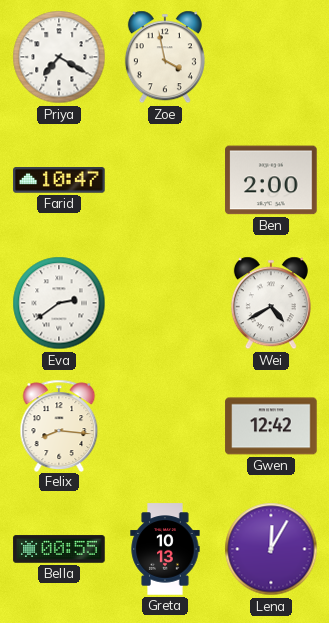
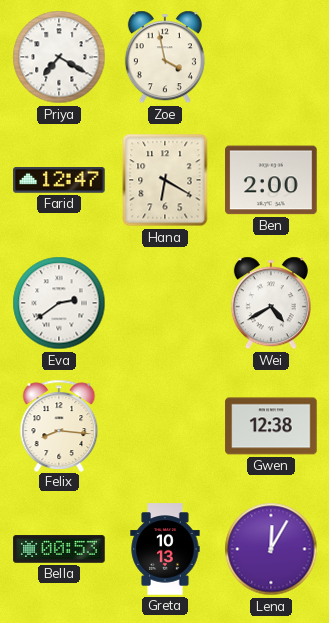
Farid: 10:47 -> 12:47 (59, 180)
Hana: none -> 6:20 (165, 180)
Gwen: 12:42 -> 12:38 (271, 426)
Bella: 00:55 -> 00:53 (59, 549)
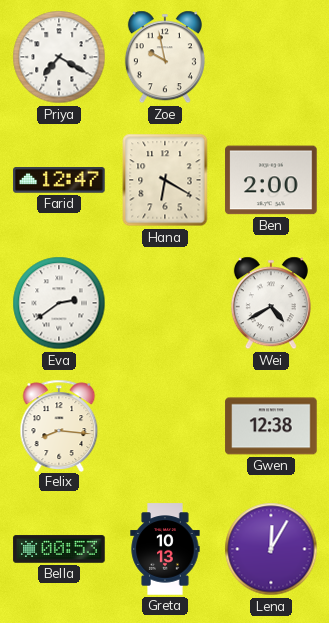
Zoe: 3:58 -> 9:58 (165, 57)
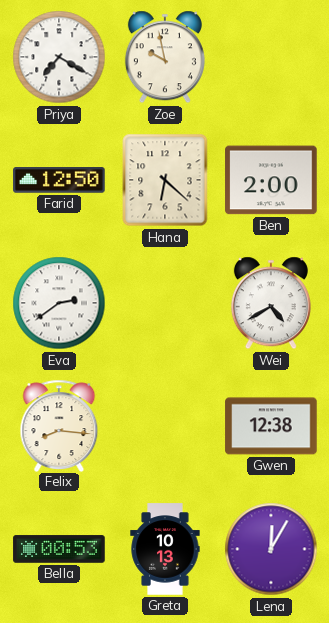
Farid: 12:47 -> 12:50 (59, 180)
Hana: 6:20 -> 6:22 (165, 180)
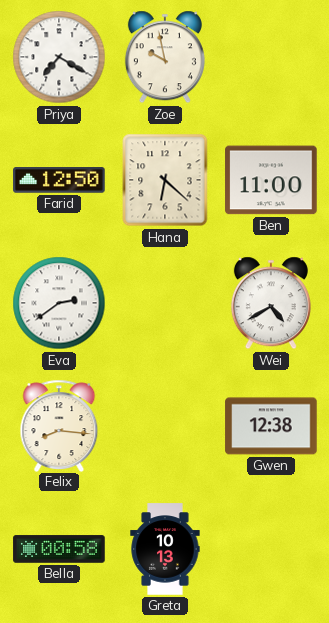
Ben: 2:00 -> 11:00 (271, 180)
Bella: 00:53 -> 00:58 (59, 549)
Lena: 12:05 -> none (271, 549)
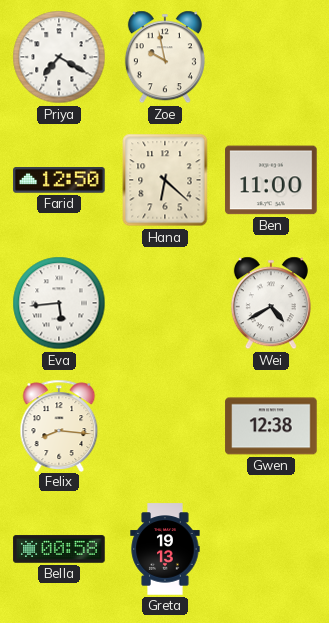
Eva: 2:39 -> 5:44 (59, 303)
Greta: 10:13 -> 19:13 (165, 549)
